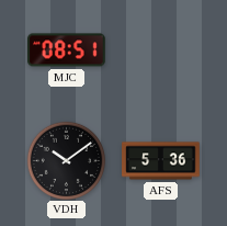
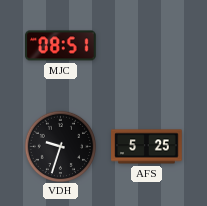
VDH: 10:09 -> 9:33 (60, 146)
AFS: 5:36 -> 5:25 (147, 147)
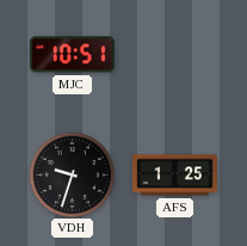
MJC: 08:51 -> 10:51 (73, 55)
AFS: 5:25 -> 1:25 (175, 176)
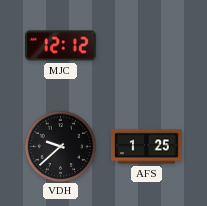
MJC: 10:51 -> 12:12 (61, 46)
VDH: 9:33 -> 9:38 (60, 146)
